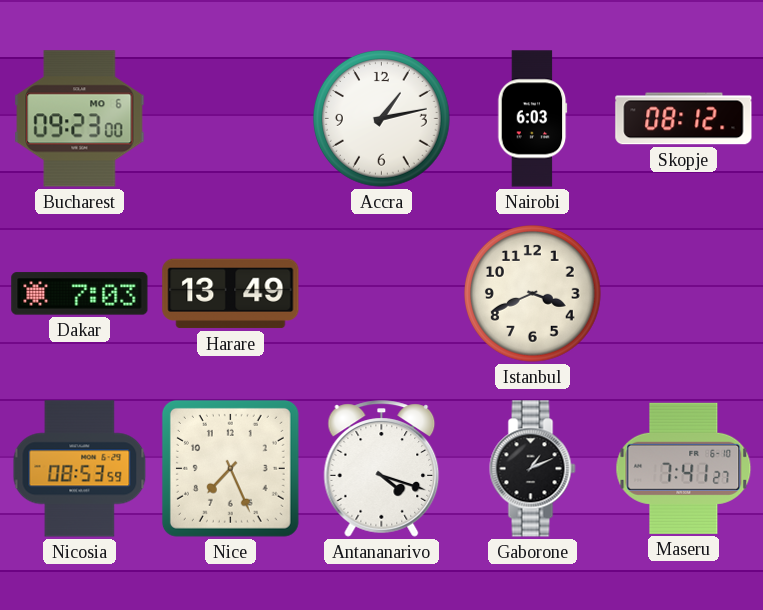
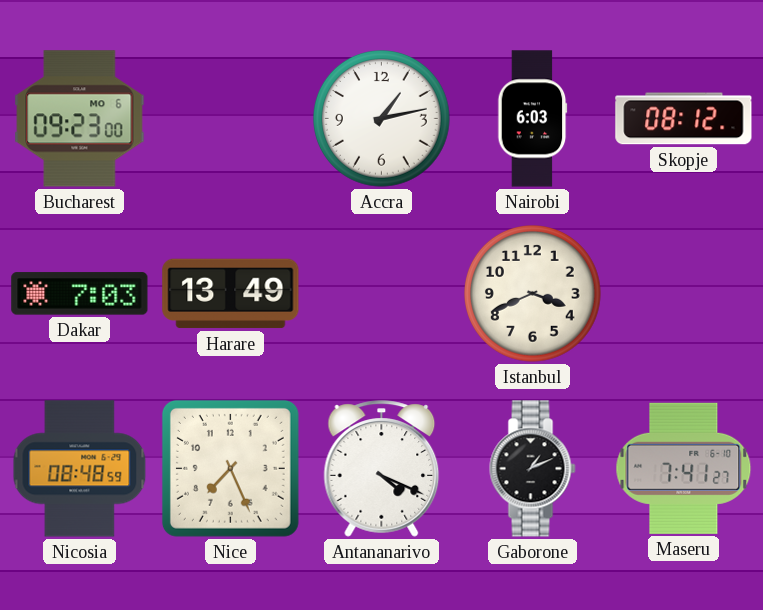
Nicosia: 08:53 -> 08:48 (80, 469)
Antananarivo: 4:18 -> 4:19 (382, 469)
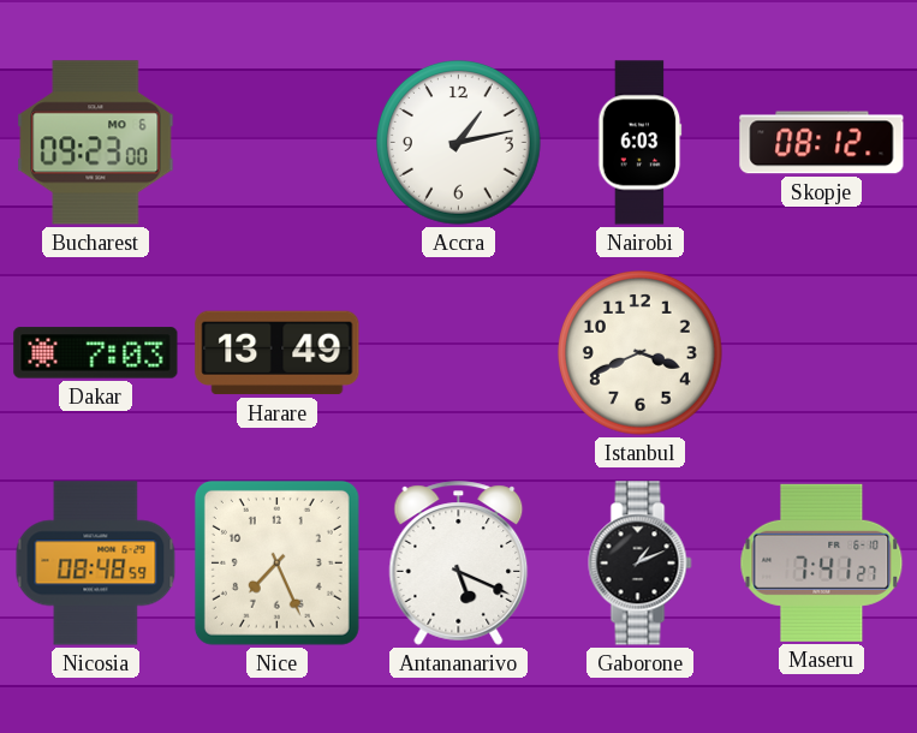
Antananarivo: 4:19 -> 5:19 (459, 564)
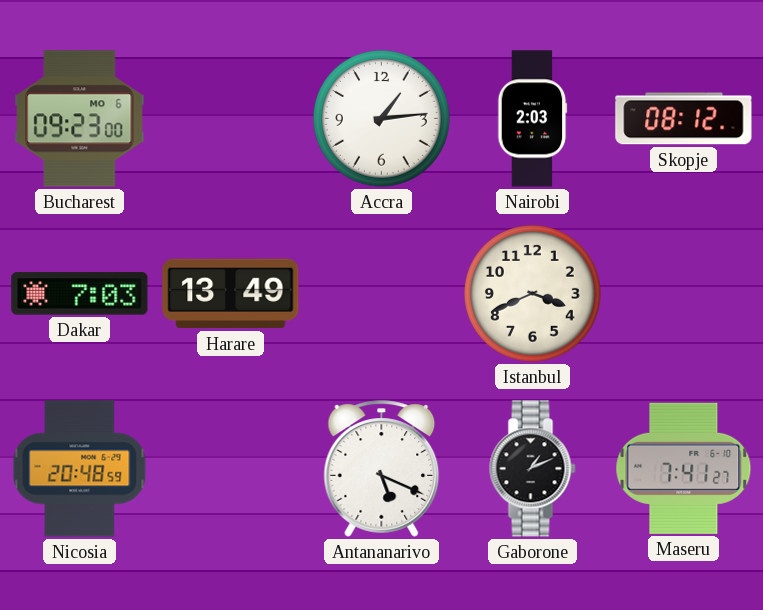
Accra: 1:13 -> 1:14 (382, 119)
Nairobi: 6:03 -> 2:03 (533, 119)
Nicosia: 08:48 -> 20:48 (80, 469)
Nice: 7:26 -> none (276, 562)
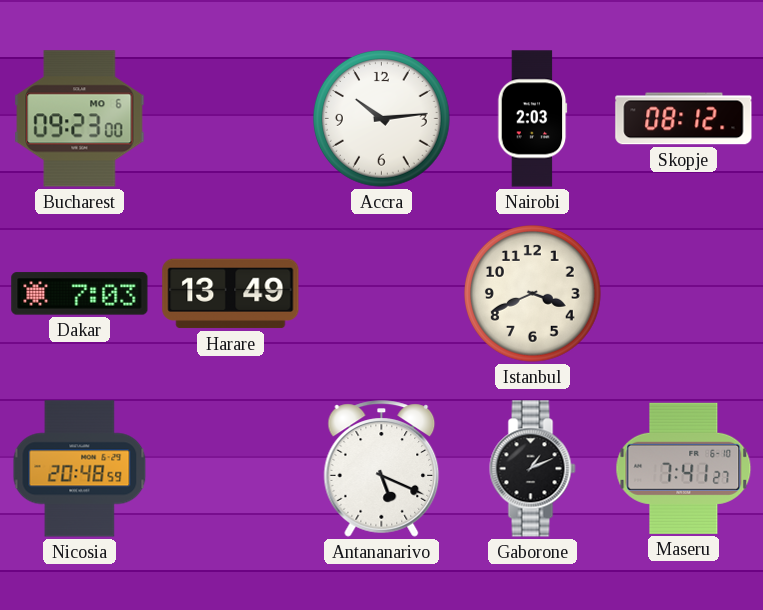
Accra: 1:14 -> 10:14 (382, 119)
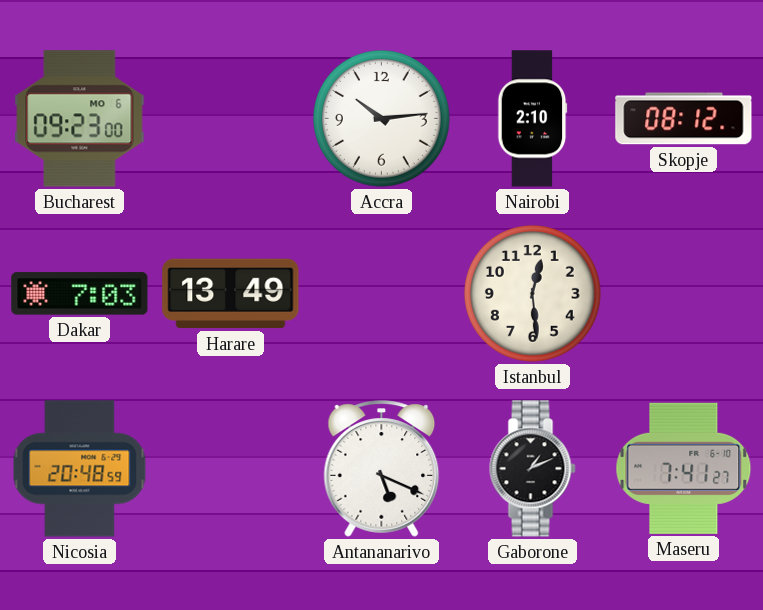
Nairobi: 2:03 -> 2:10 (533, 119)
Istanbul: 3:41 -> 12:29 (533, 294)
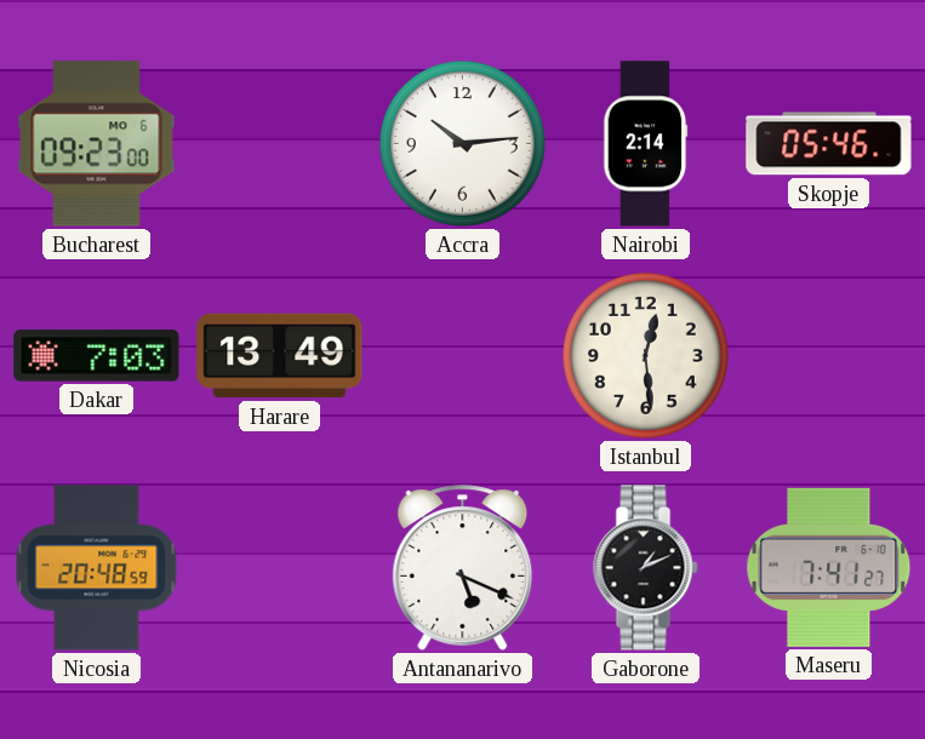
Nairobi: 2:10 -> 2:14 (646, 144)
Skopje: 08:12 -> 05:46 (829, 144)
